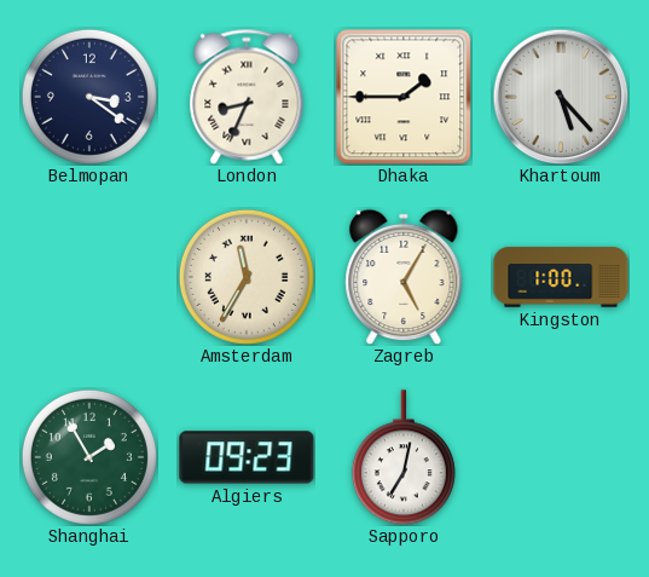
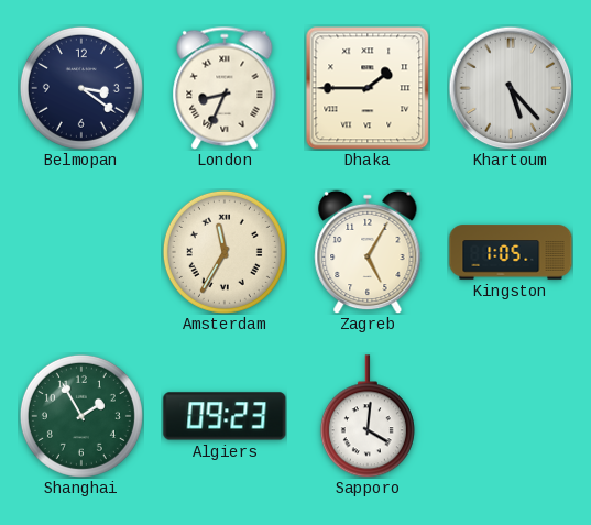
Kingston: 1:00 -> 1:05 (511, 252)
Sapporo: 7:02 -> 4:01 (368, 416)
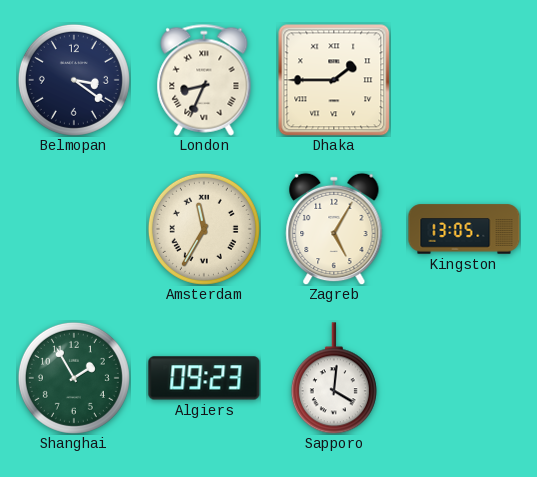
Khartoum: 5:23 -> none (511, 88)
Kingston: 1:05 -> 13:05 (464, 229)
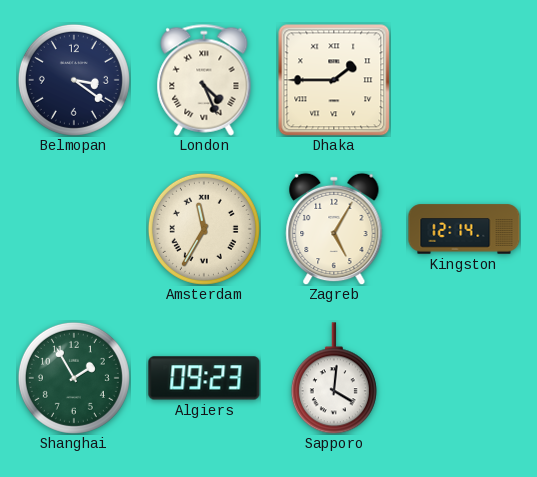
London: 8:34 -> 4:26 (204, 80)
Kingston: 13:05 -> 12:14 (464, 229)
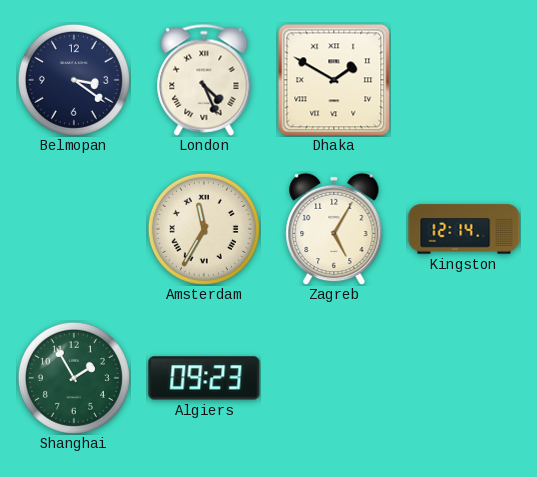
Dhaka: 1:45 -> 1:50 (334, 80)
Sapporo: 4:01 -> none (334, 378)
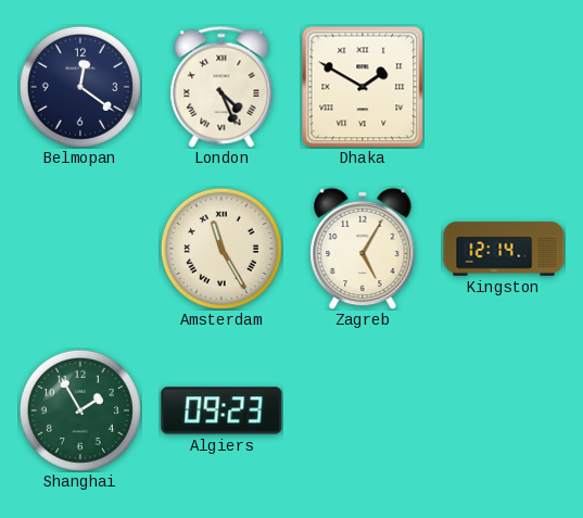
Belmopan: 3:21 -> 12:21 (80, 87)
Amsterdam: 11:35 -> 11:25 (221, 249)
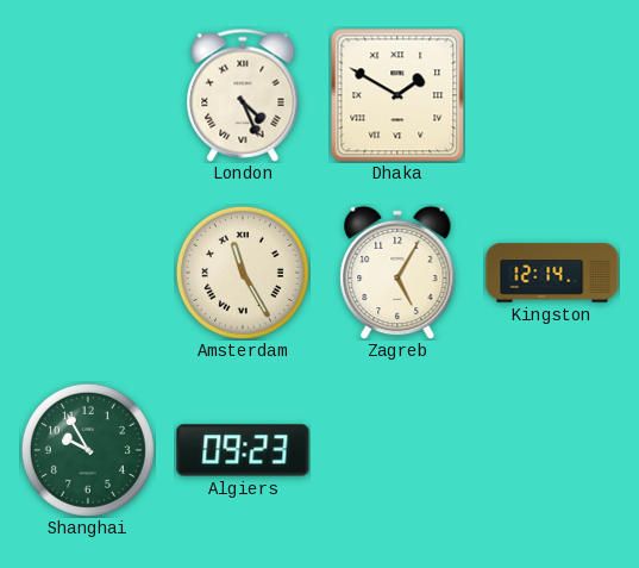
Belmopan: 12:21 -> none (80, 87)
Shanghai: 1:55 -> 9:55 (88, 450)
